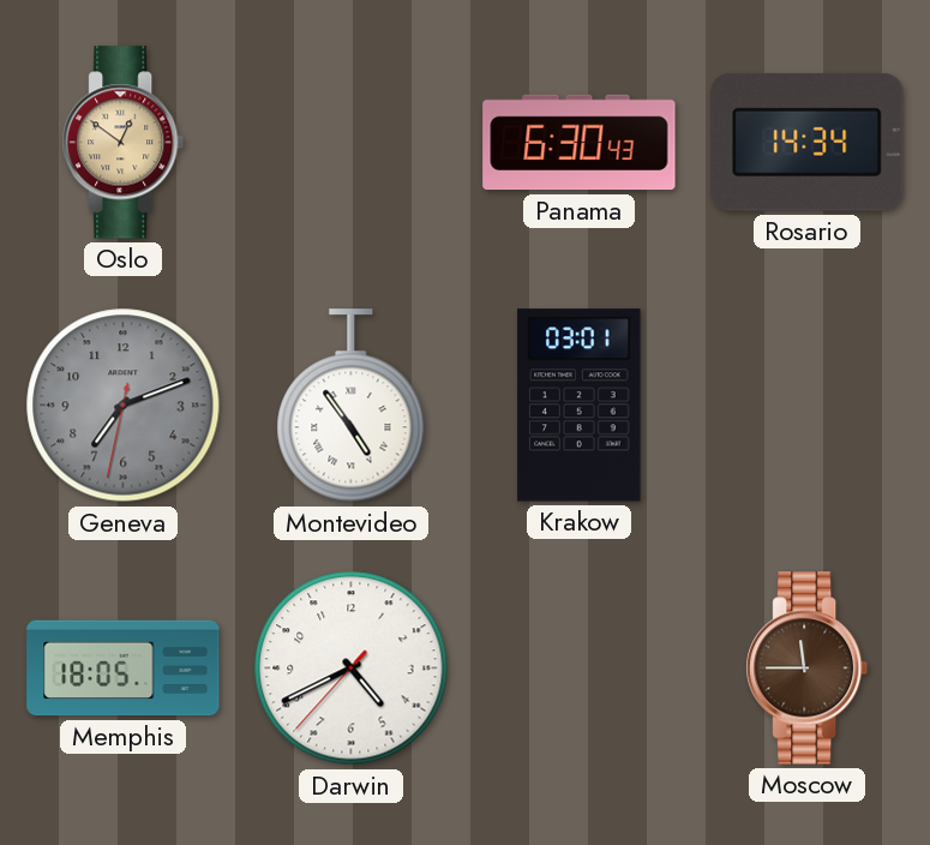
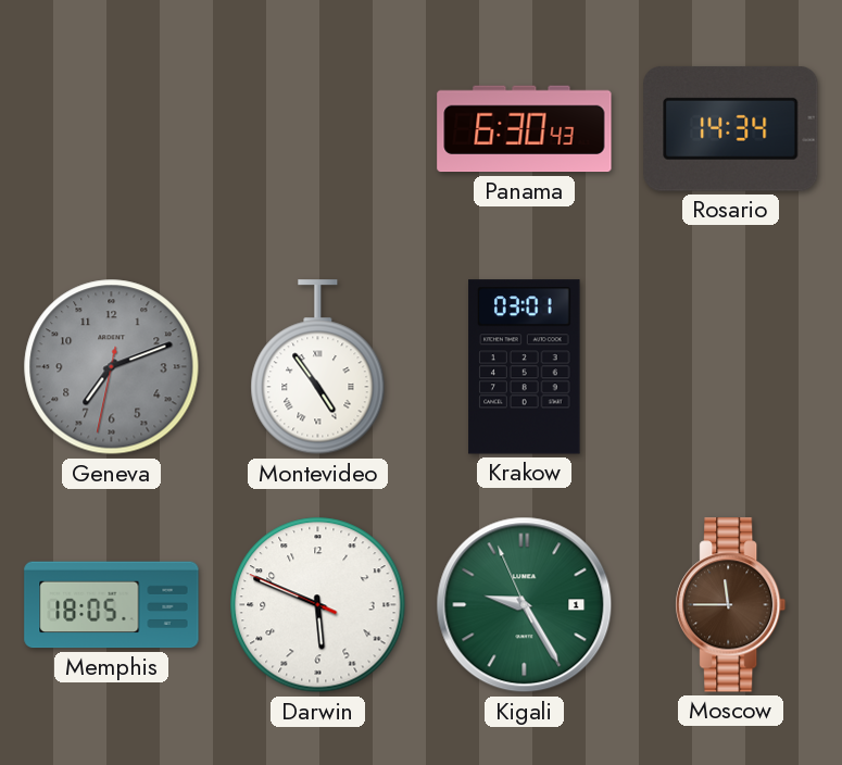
Oslo: 12:51 -> none (124, 143)
Darwin: 4:40 -> 5:48 (318, 605)
Kigali: none -> 9:24 (525, 605)
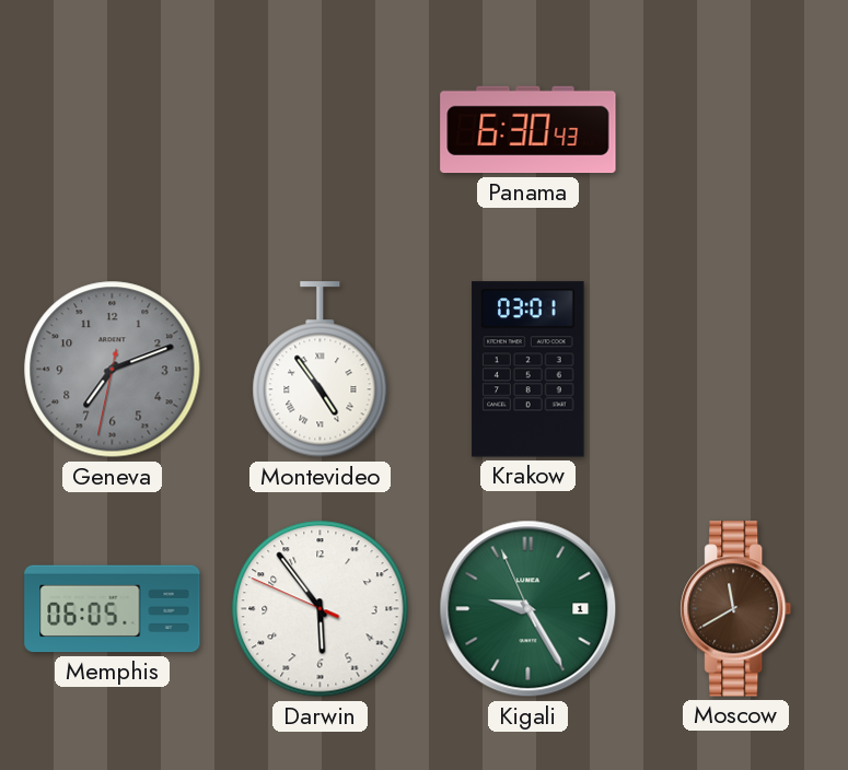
Rosario: 14:34 -> none (731, 128)
Memphis: 18:05 -> 06:05 (113, 609)
Darwin: 5:48 -> 5:53 (321, 609)
Moscow: 11:45 -> 11:40 (736, 609)
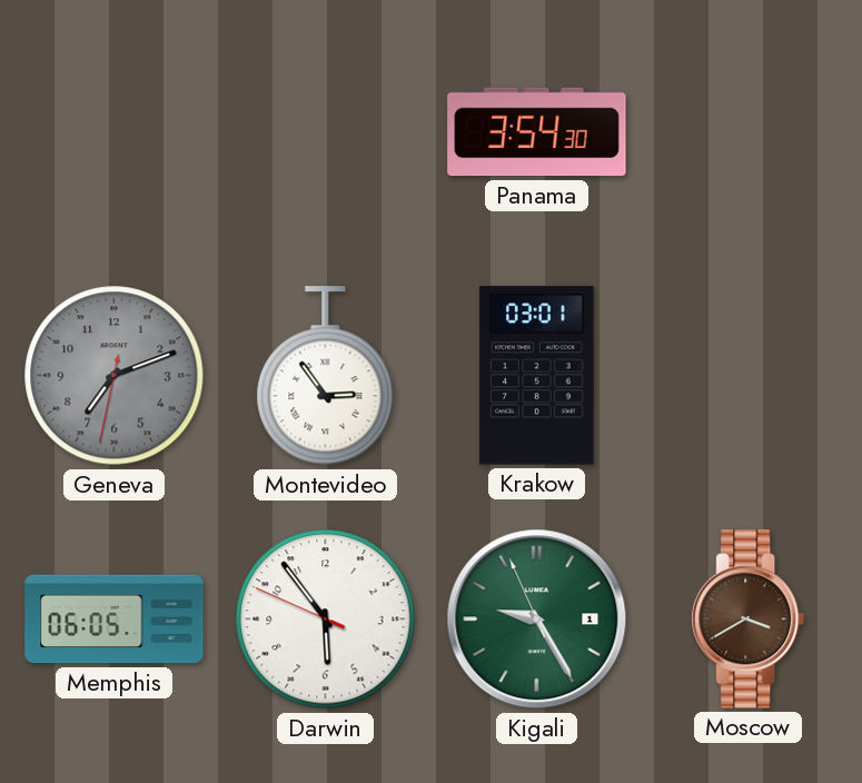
Panama: 6:30 -> 3:54 (537, 132)
Montevideo: 4:54 -> 2:54 (326, 376)
Moscow: 11:40 -> 3:40 (749, 620)
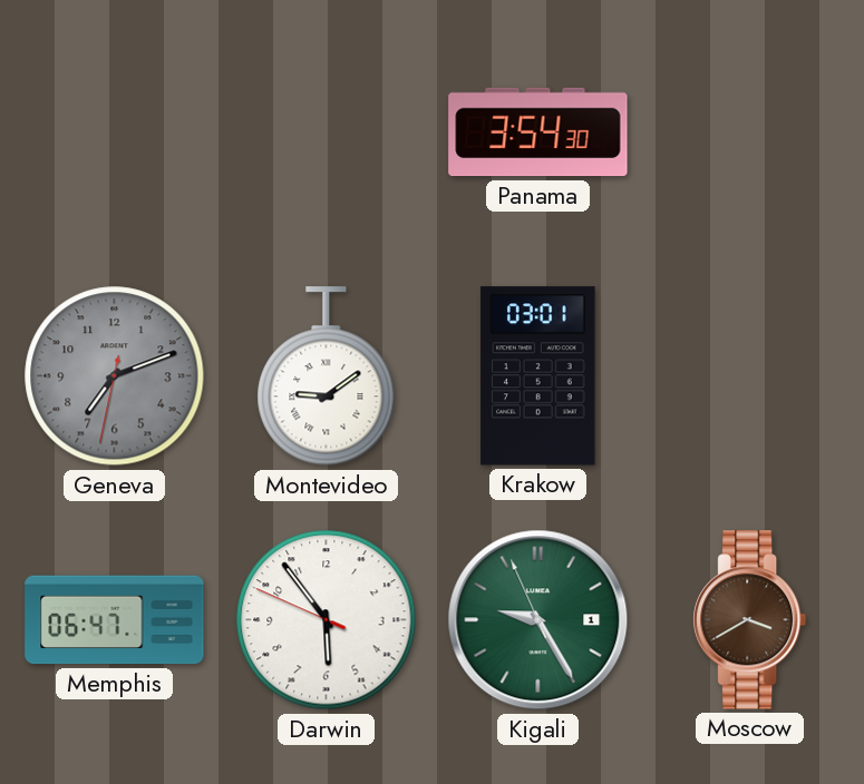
Montevideo: 2:54 -> 9:09 (327, 376)
Memphis: 06:05 -> 06:47 (115, 620)
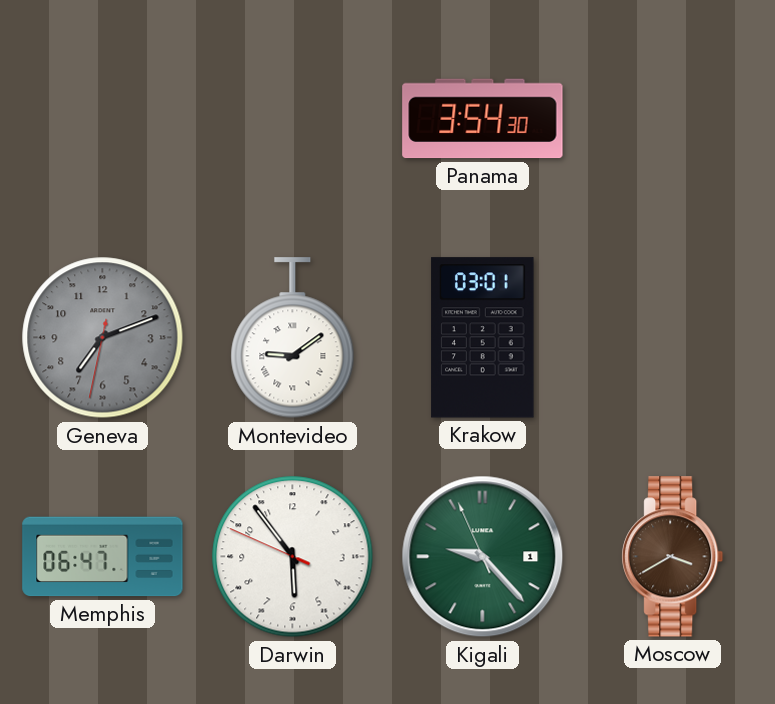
Kigali: 9:24 -> 9:22 (483, 557)
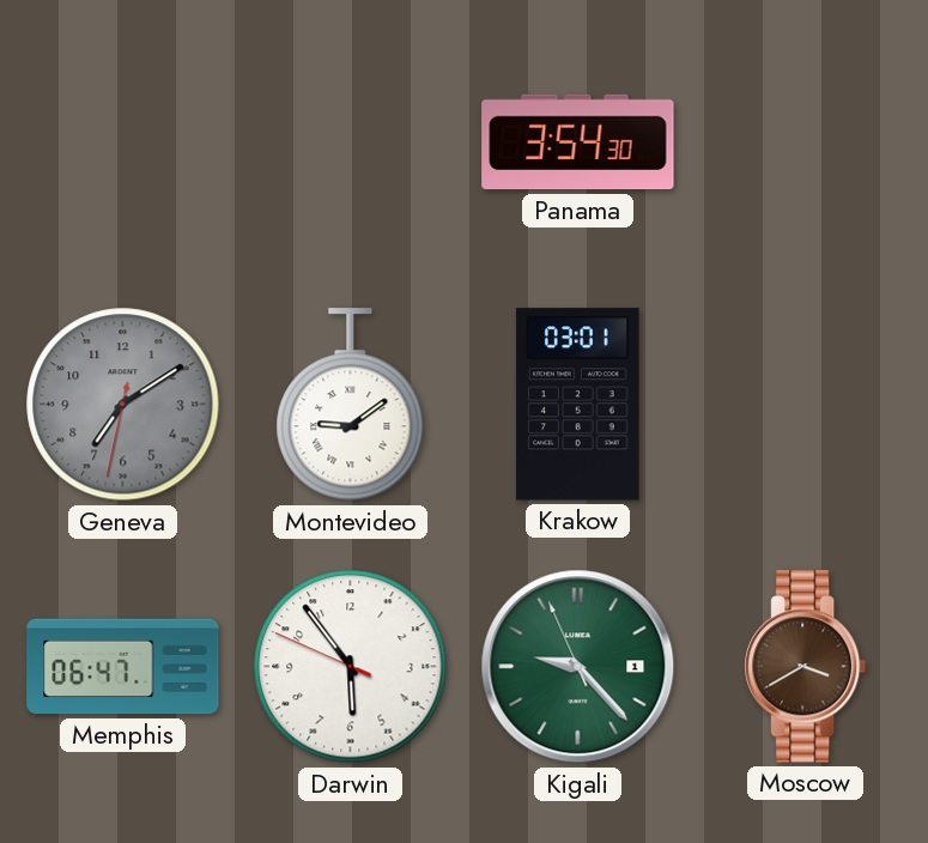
Geneva: 7:11 -> 7:09 (123, 405)
